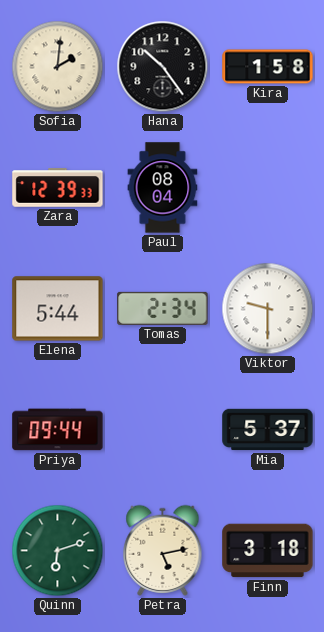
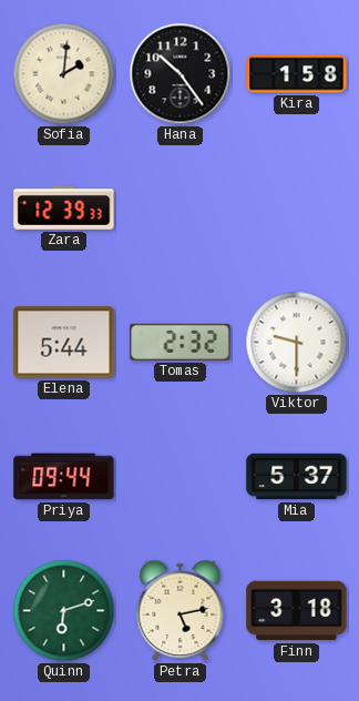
Paul: 08:04 -> none (163, 188)
Tomas: 2:34 -> 2:32 (181, 342)
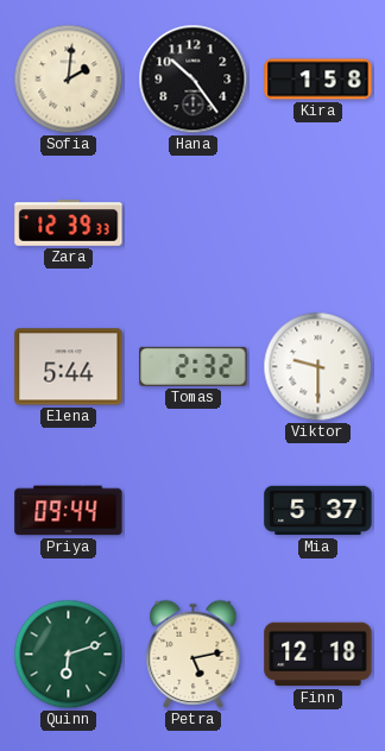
Finn: 3:18 -> 12:18 (318, 655)
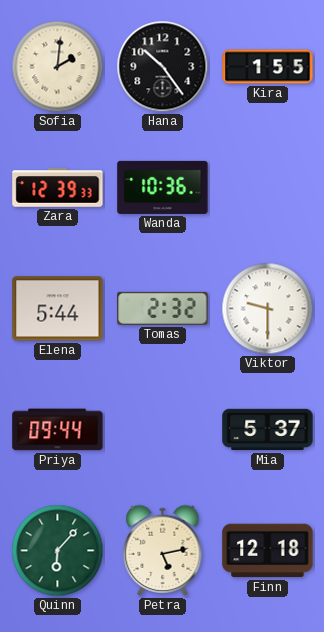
Kira: 1:58 -> 1:55 (268, 67)
Wanda: none -> 10:36 (163, 187)
Quinn: 6:12 -> 6:07 (58, 551)
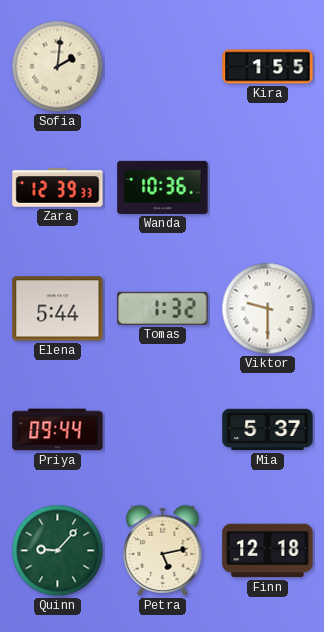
Hana: 10:24 -> none (163, 67)
Tomas: 2:32 -> 1:32 (163, 308)
Quinn: 6:07 -> 9:07 (58, 551)
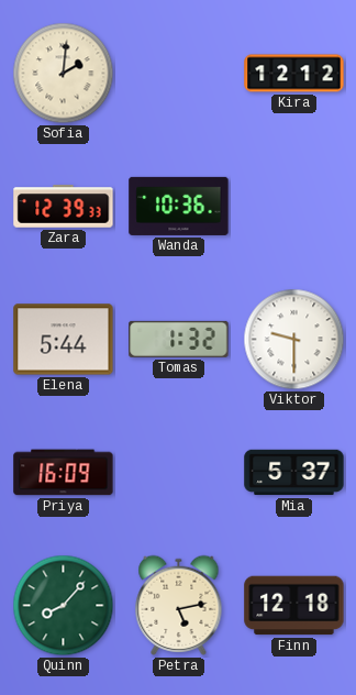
Kira: 1:55 -> 12:12 (294, 74)
Priya: 09:44 -> 16:09 (64, 473)
Quinn: 9:07 -> 8:07 (64, 606)
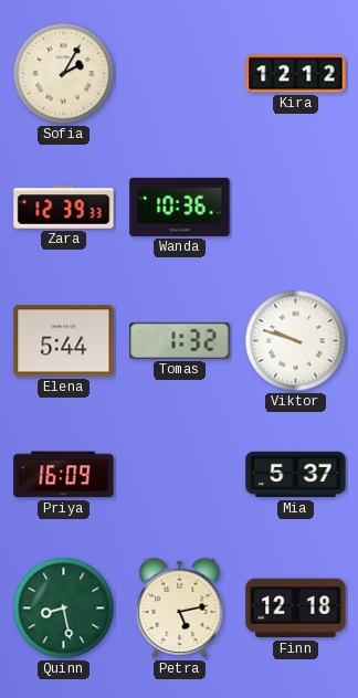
Sofia: 2:01 -> 2:05 (64, 74)
Viktor: 9:30 -> 9:48 (296, 341)
Quinn: 8:07 -> 8:28 (64, 609)
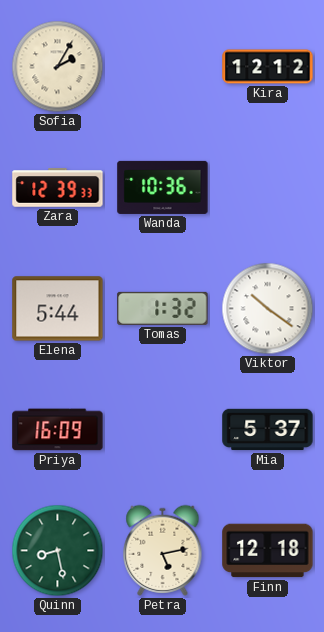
Viktor: 9:48 -> 10:21 (268, 309)
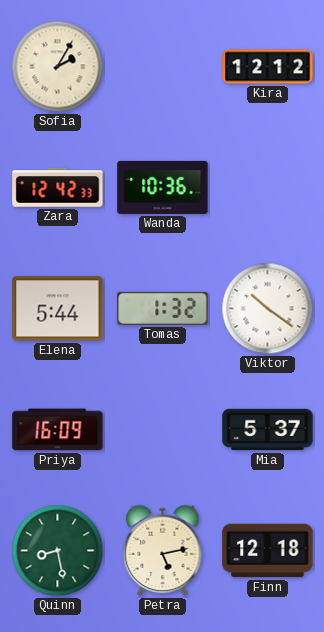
Zara: 12:39 -> 12:42 (58, 188)
